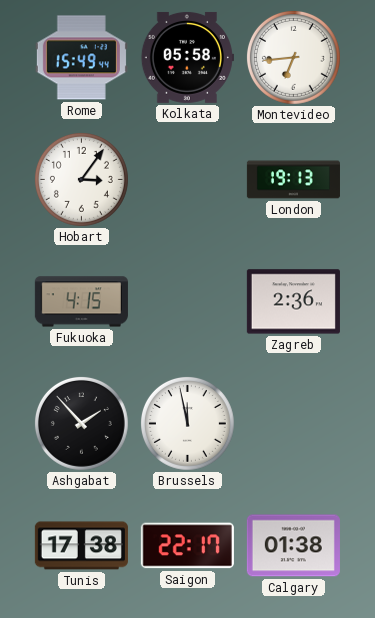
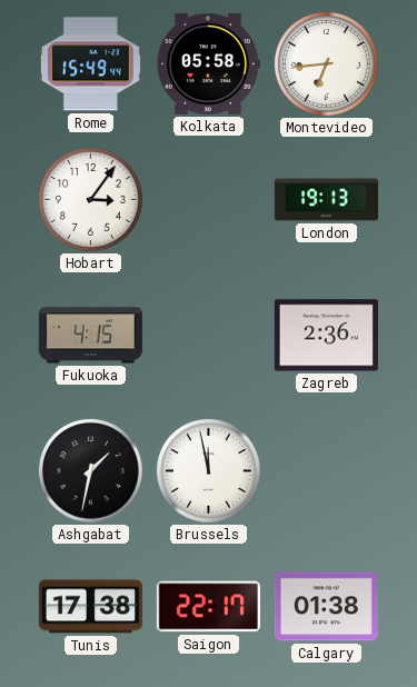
Ashgabat: 1:53 -> 1:32 (90, 470)
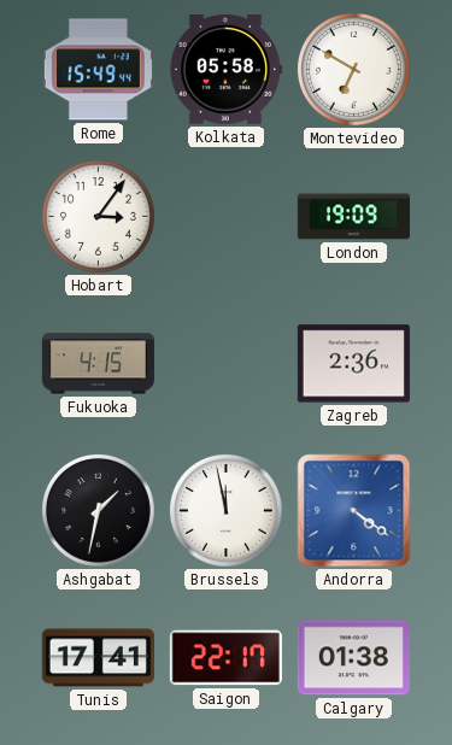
Montevideo: 6:44 -> 6:50 (353, 69)
London: 19:13 -> 19:09 (353, 217)
Andorra: none -> 4:21 (354, 511)
Tunis: 17:38 -> 17:41 (98, 658)
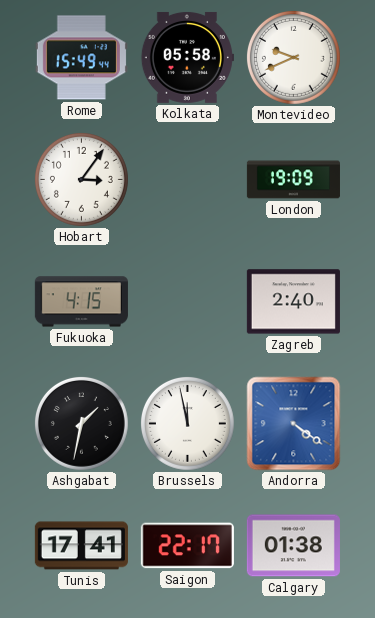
Montevideo: 6:50 -> 9:41 (293, 57)
Zagreb: 2:36 -> 2:40 (293, 302)
